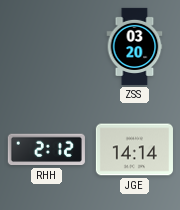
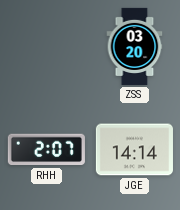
RHH: 2:12 -> 2:07 (46, 150)
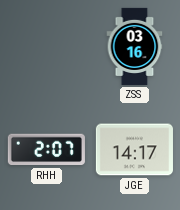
ZSS: 03:20 -> 03:16 (135, 46)
JGE: 14:14 -> 14:17 (134, 150)
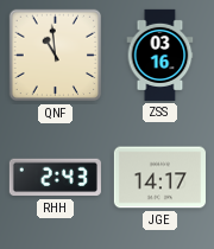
QNF: none -> 10:59 (56, 56)
RHH: 2:07 -> 2:43 (55, 178)
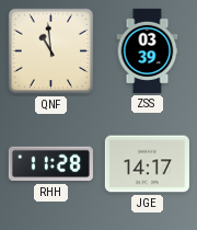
ZSS: 03:16 -> 03:39 (148, 50)
RHH: 2:43 -> 11:28 (50, 164)
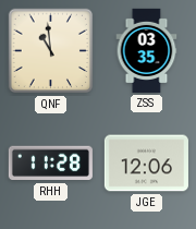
ZSS: 03:39 -> 03:35 (147, 50)
JGE: 14:17 -> 12:06 (146, 164)
